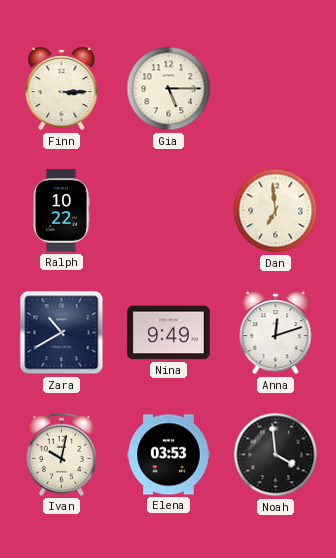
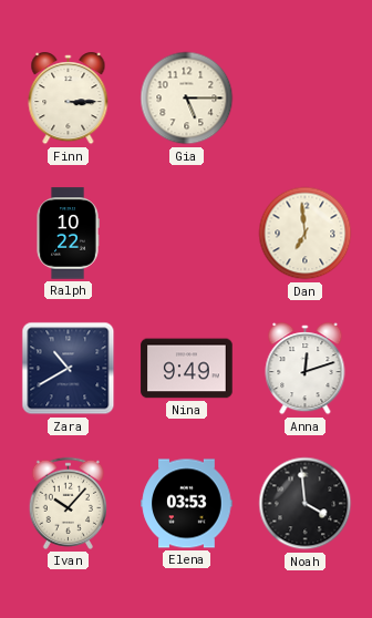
Ivan: 10:02 -> 10:07 (68, 503)
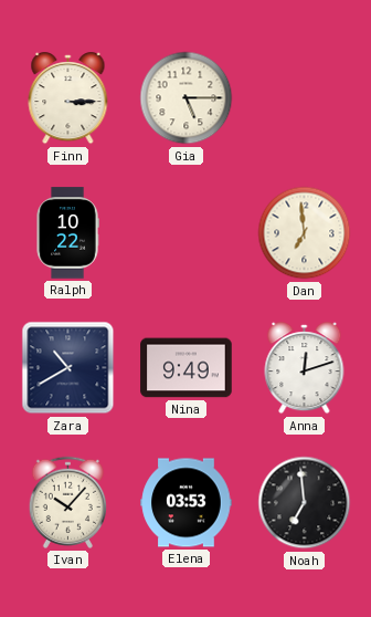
Noah: 3:59 -> 6:59 (305, 503)
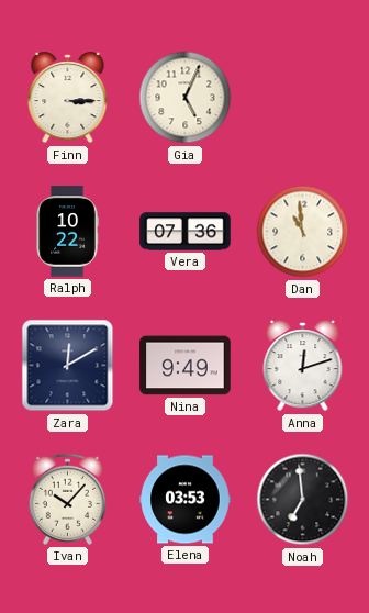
Gia: 5:15 -> 5:04 (186, 98)
Vera: none -> 07:36 (186, 232)
Dan: 6:59 -> 10:59 (303, 232)
Zara: 10:40 -> 12:10 (68, 366)
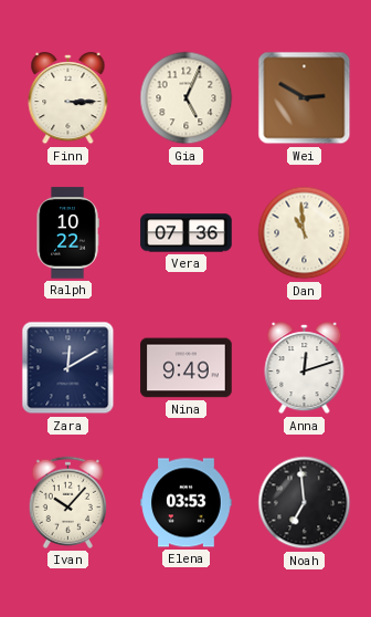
Wei: none -> 2:50 (305, 98)
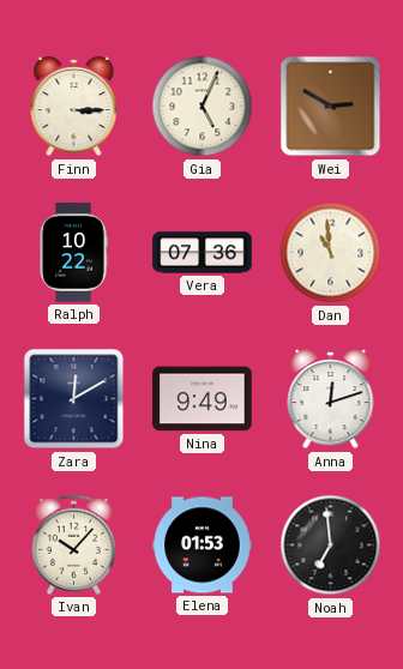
Elena: 03:53 -> 01:53 (203, 546)
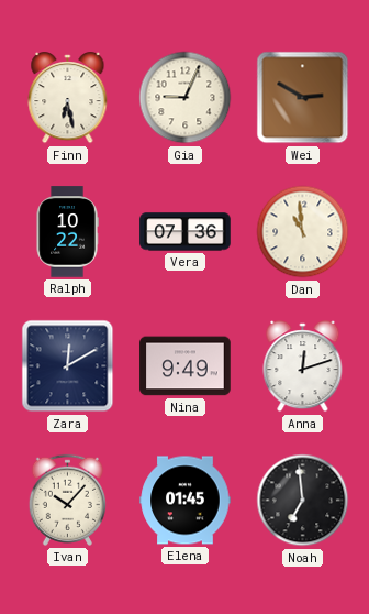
Finn: 3:15 -> 6:28 (68, 98)
Gia: 5:04 -> 9:04 (186, 98)
Elena: 01:53 -> 01:45 (186, 501)
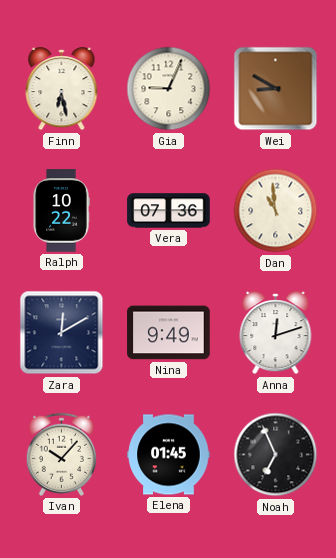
Wei: 2:50 -> 8:50 (276, 89)
Noah: 6:59 -> 6:56 (276, 455)
